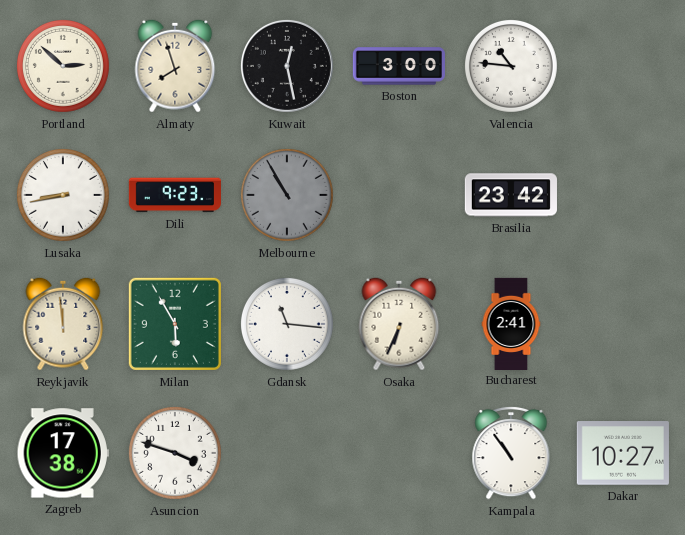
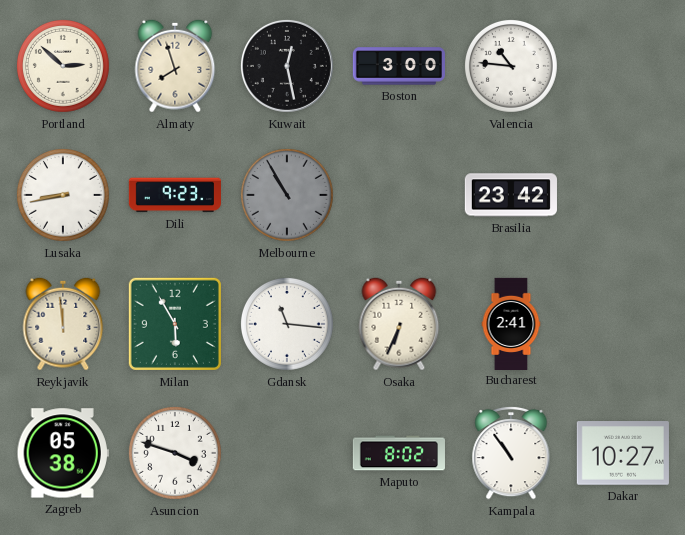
Zagreb: 17:38 -> 05:38 (63, 453)
Maputo: none -> 8:02 (399, 453)
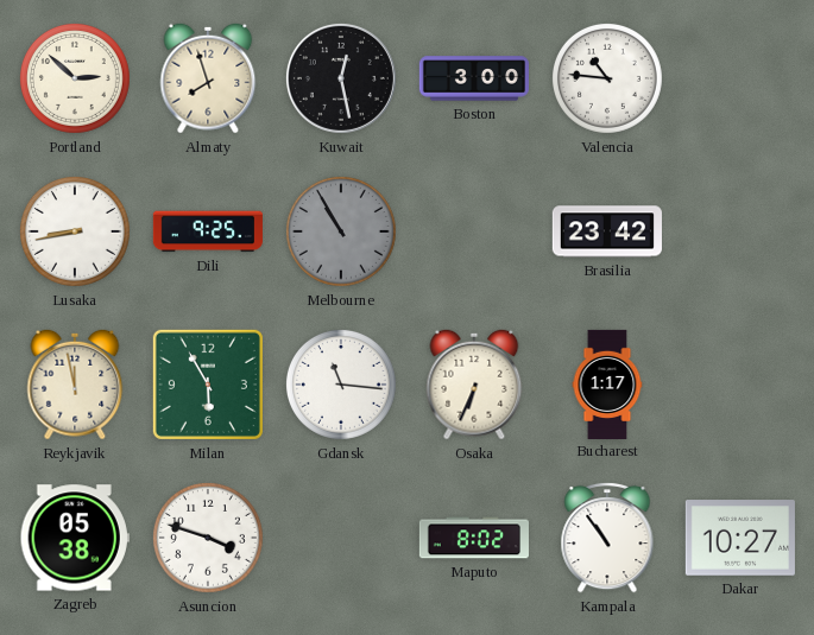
Dili: 9:23 -> 9:25 (208, 231)
Reykjavik: 11:59 -> 11:58 (75, 385)
Bucharest: 2:41 -> 1:17 (607, 383)
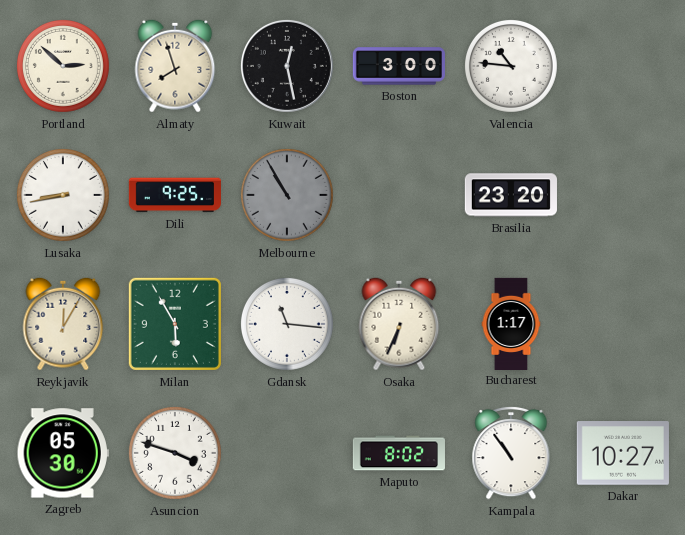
Brasilia: 23:42 -> 23:20 (511, 195)
Reykjavik: 11:58 -> 12:05 (63, 324)
Zagreb: 05:38 -> 05:30 (63, 453)
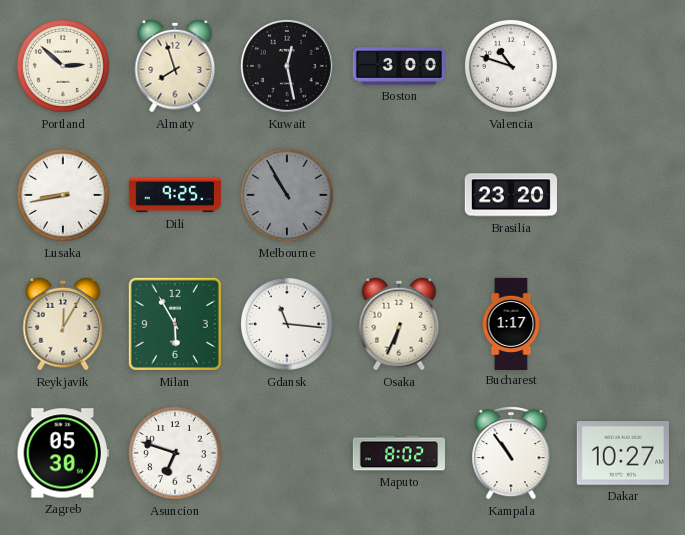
Valencia: 10:46 -> 10:48 (511, 66)
Asuncion: 3:48 -> 6:48 (175, 453)
